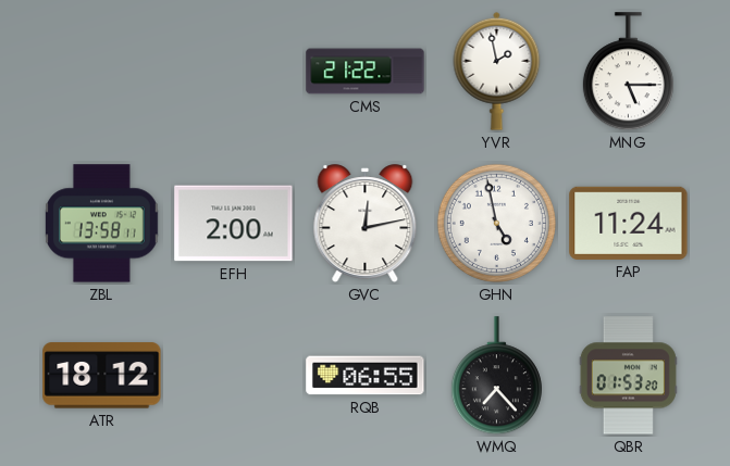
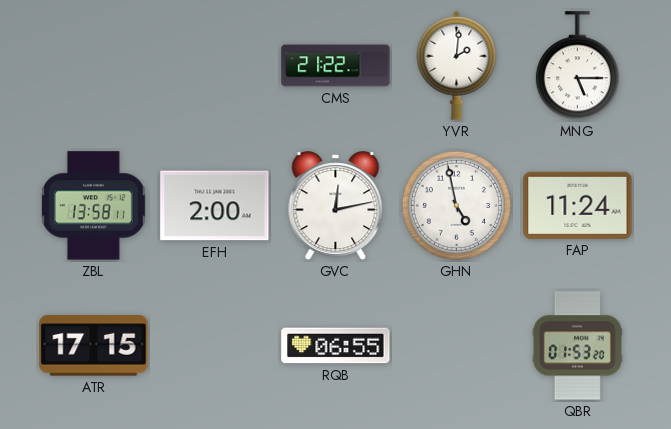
YVR: 1:58 -> 2:01 (457, 65)
ATR: 18:12 -> 17:15 (94, 346)
WMQ: 7:23 -> none (496, 376)
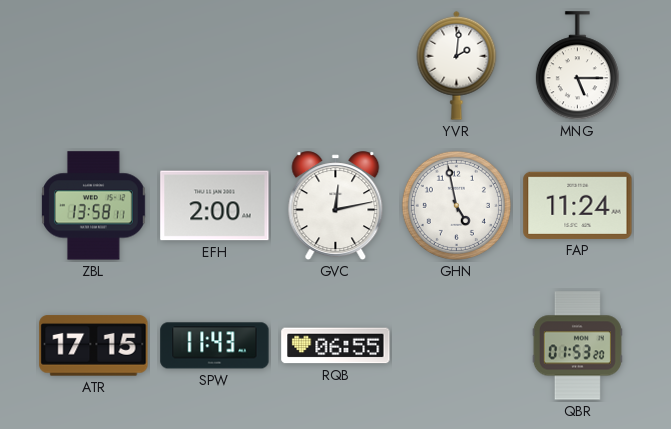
CMS: 21:22 -> none (336, 66)
SPW: none -> 11:43 (215, 346)
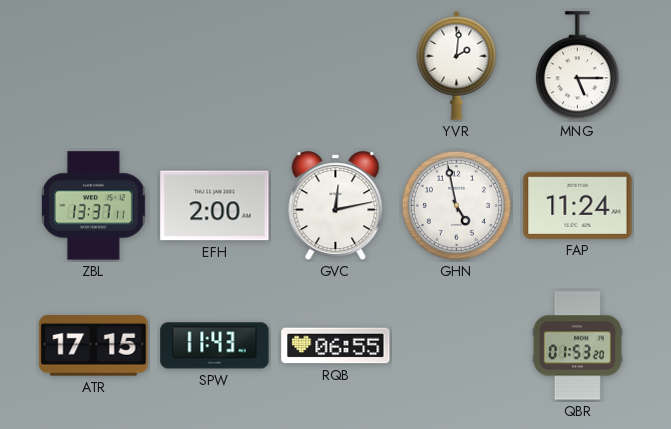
ZBL: 13:58 -> 13:37 (94, 206)
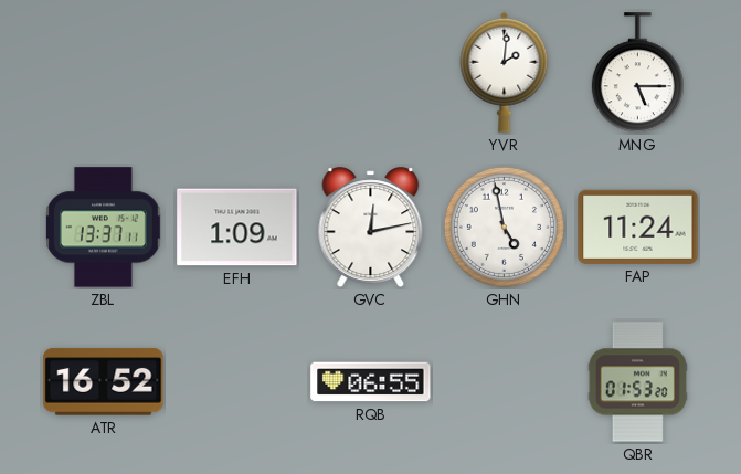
EFH: 2:00 -> 1:09 (237, 228)
ATR: 17:15 -> 16:52 (104, 382)
SPW: 11:43 -> none (215, 346)
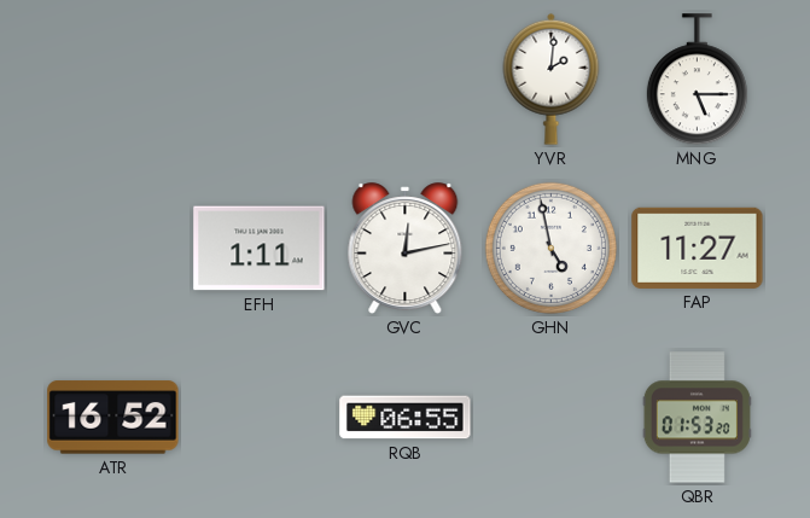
ZBL: 13:37 -> none (104, 228)
EFH: 1:09 -> 1:11 (260, 249)
FAP: 11:24 -> 11:27 (698, 248)
